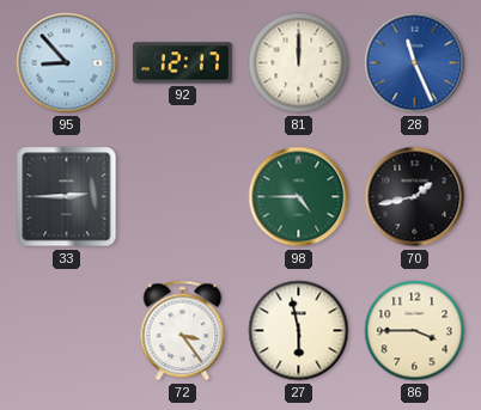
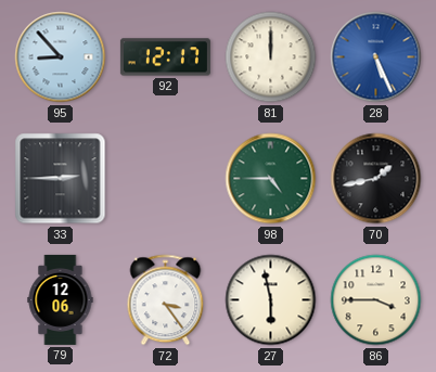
28: 11:26 -> 5:26 (376, 57)
79: none -> 12:06 (61, 299)
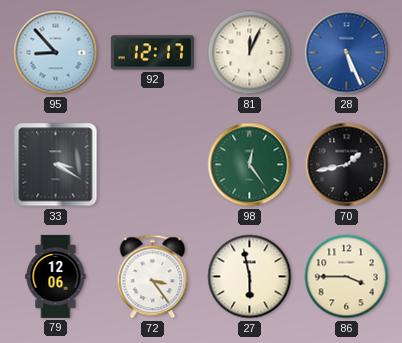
81: 12:00 -> 12:04 (250, 53)
33: 2:45 -> 3:20 (56, 165)
98: 4:45 -> 12:24 (250, 165)
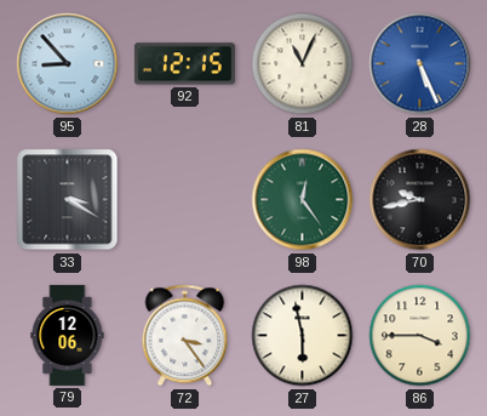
92: 12:17 -> 12:15 (184, 64)
81: 12:04 -> 11:04 (303, 64)
70: 1:43 -> 9:43 (420, 200)
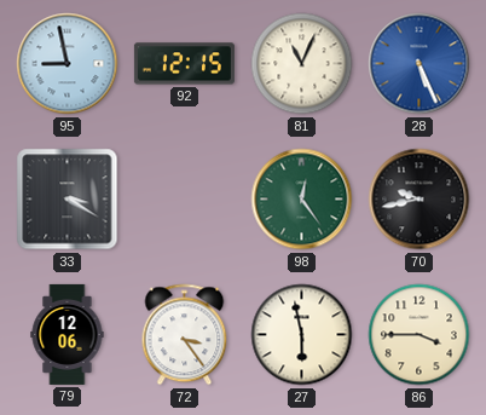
95: 8:53 -> 8:58 (68, 64)
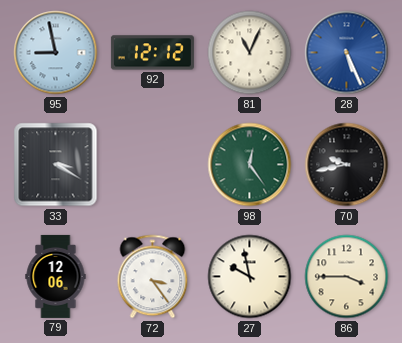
92: 12:15 -> 12:12 (152, 53)
27: 5:58 -> 9:58 (250, 277)
